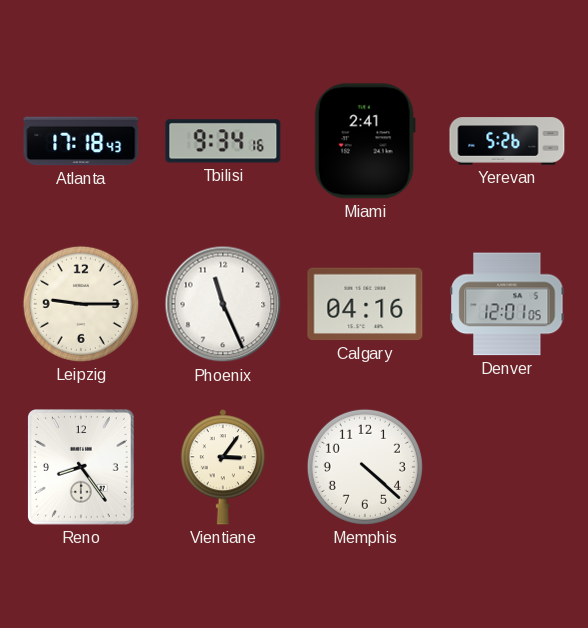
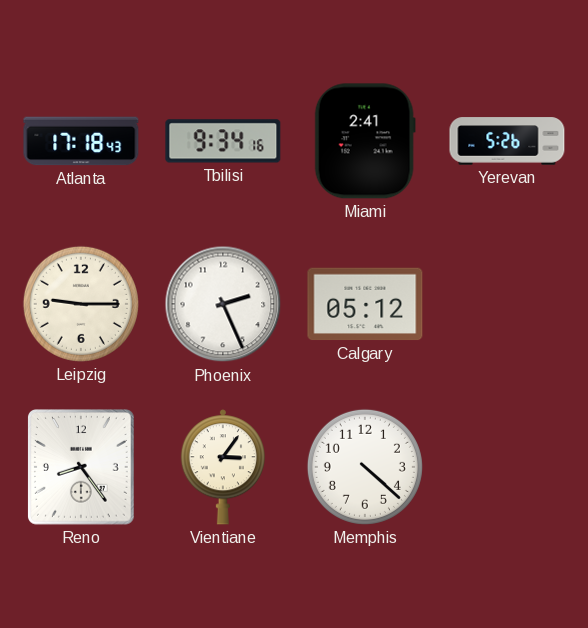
Phoenix: 11:26 -> 2:26 (223, 304)
Calgary: 04:16 -> 05:12 (365, 304)
Denver: 12:01 -> none (507, 304)
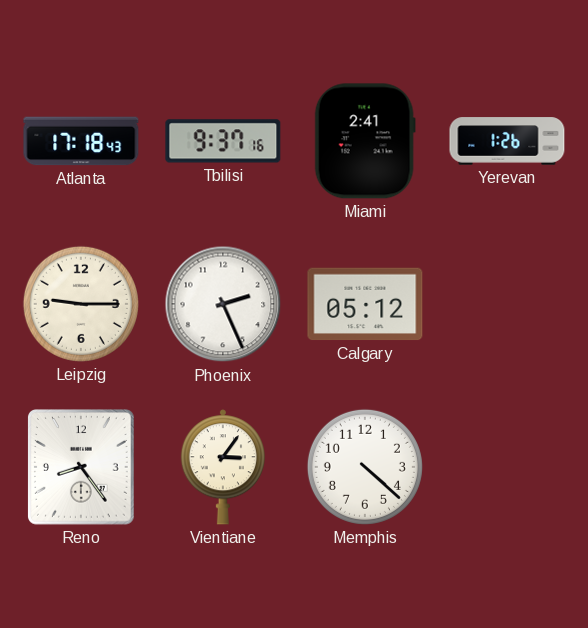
Tbilisi: 9:34 -> 9:37 (223, 141)
Yerevan: 5:26 -> 1:26 (507, 141)
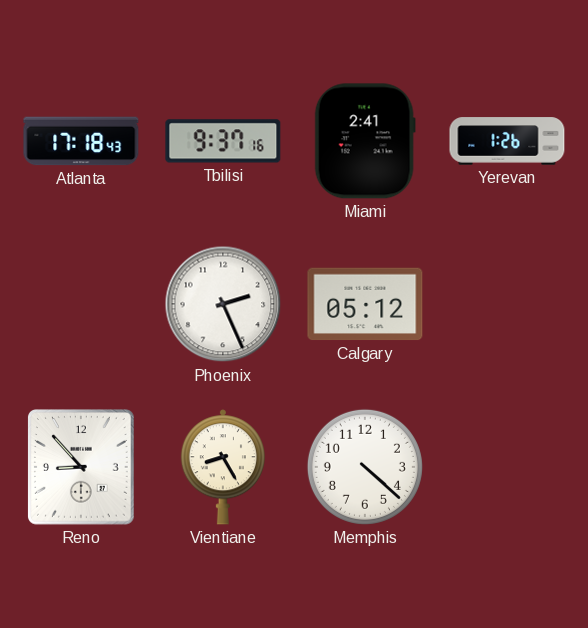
Leipzig: 9:15 -> none (81, 304)
Reno: 8:24 -> 8:53 (82, 468)
Vientiane: 3:06 -> 8:25 (222, 467)
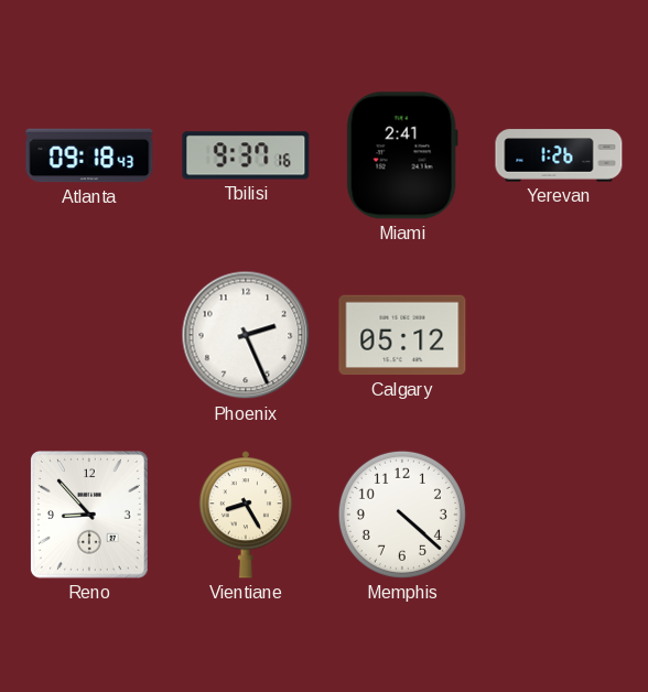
Atlanta: 17:18 -> 09:18 (89, 155)
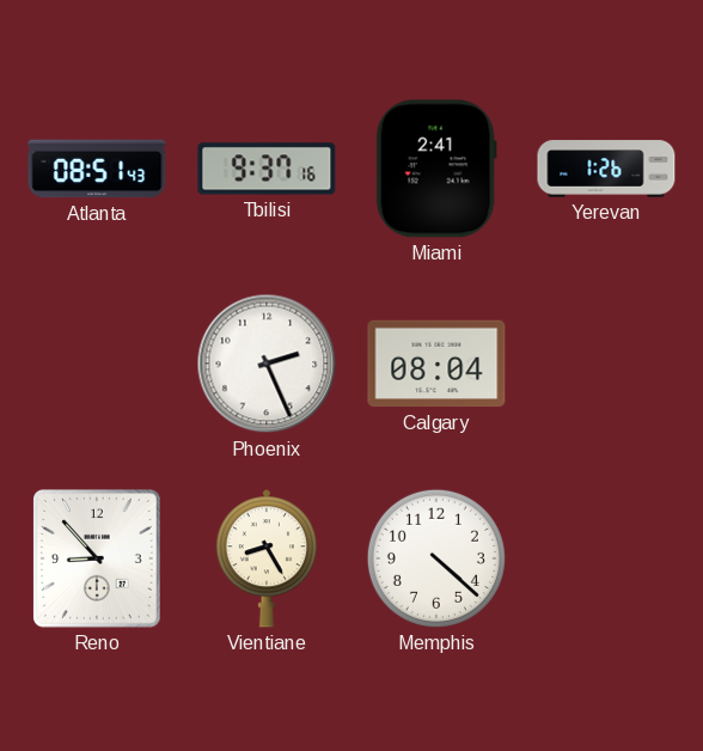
Atlanta: 09:18 -> 08:51 (97, 169)
Calgary: 05:12 -> 08:04 (436, 364)
